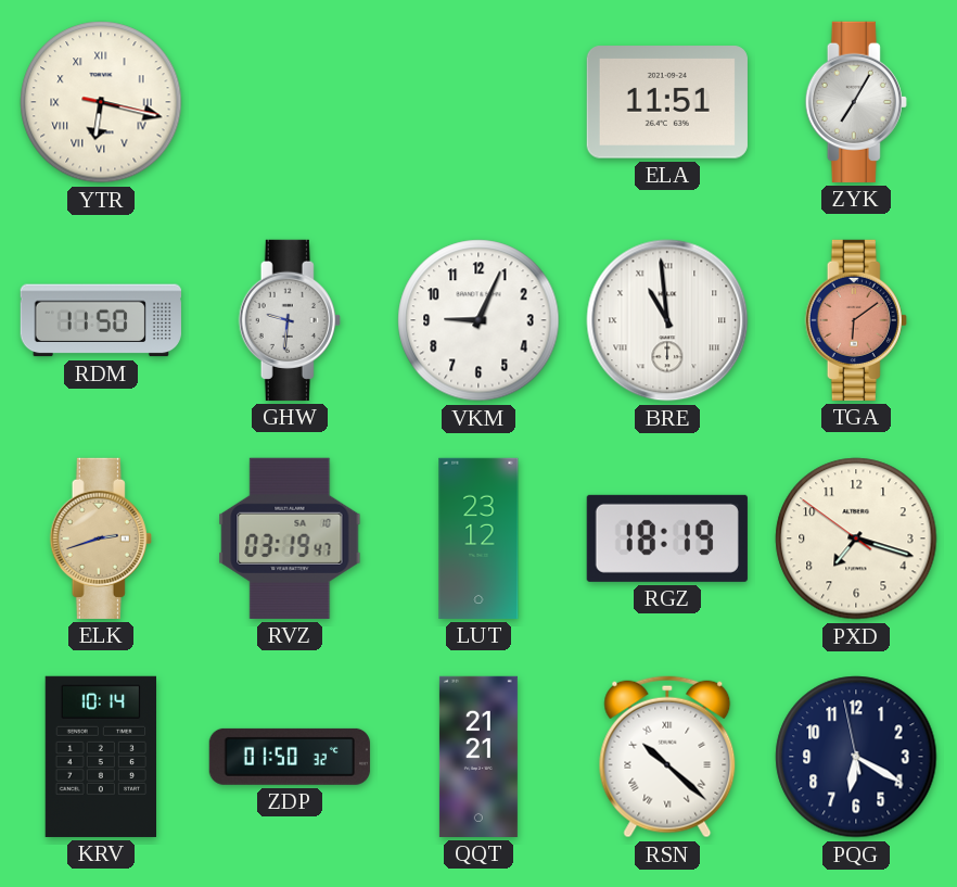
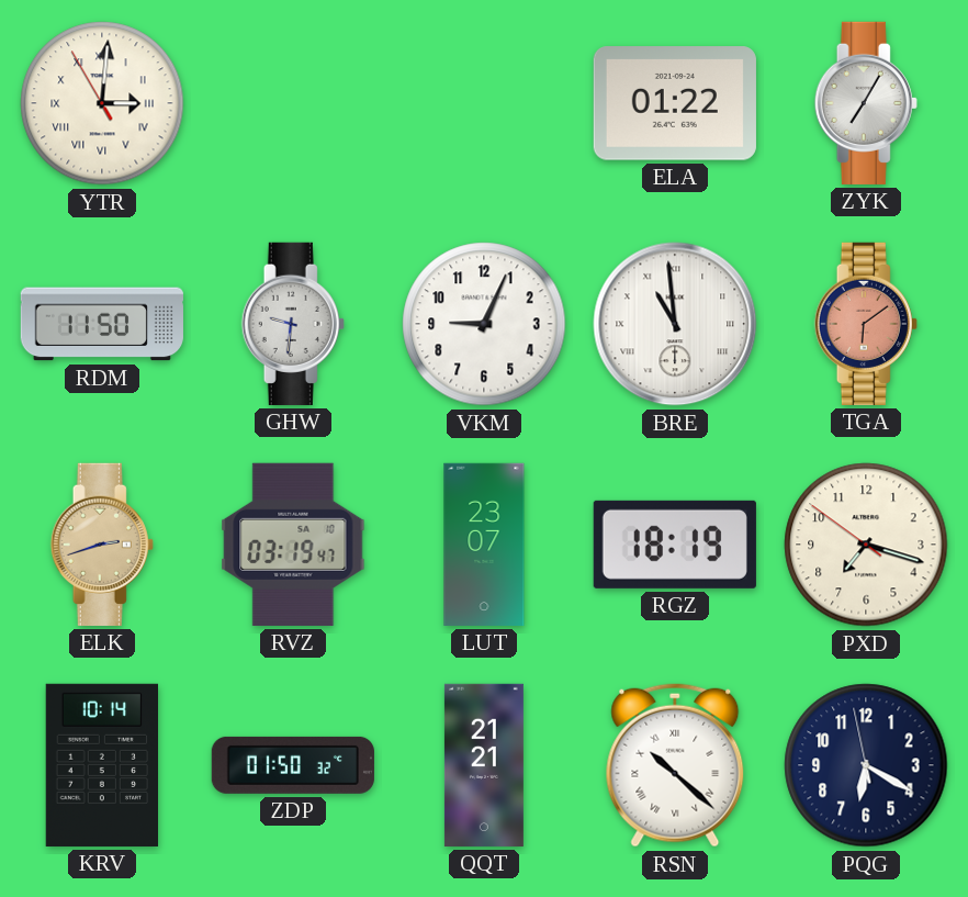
YTR: 6:17 -> 3:00 (102, 103)
ELA: 11:51 -> 01:22 (675, 103)
LUT: 23:12 -> 23:07 (484, 545)
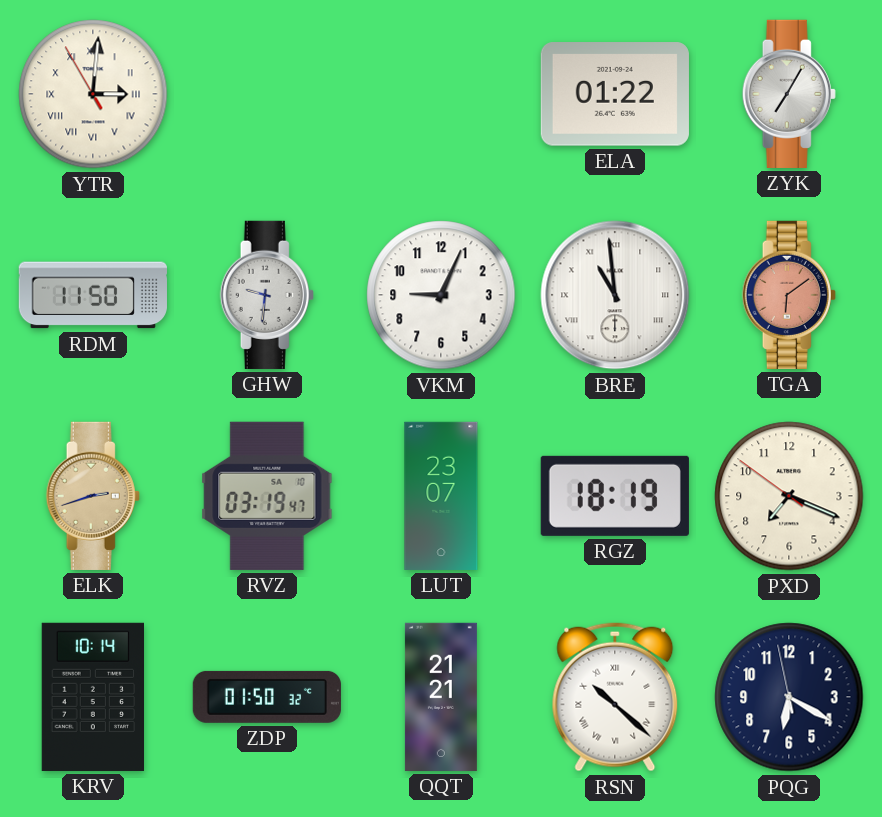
PXD: 7:17 -> 7:18 (789, 496)
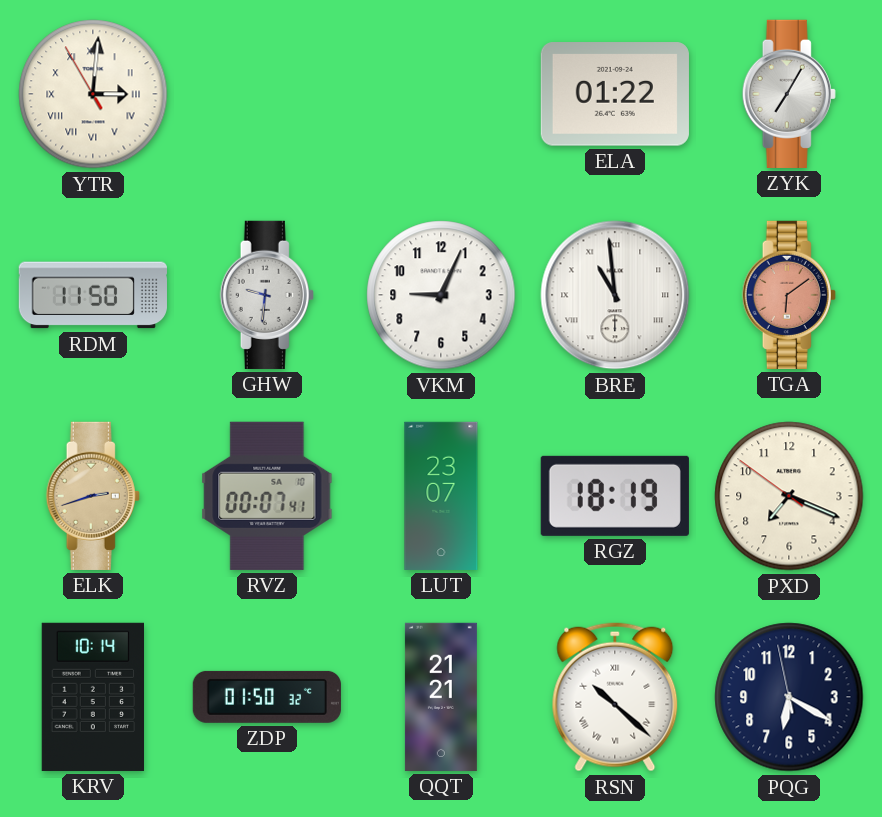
RVZ: 03:19 -> 00:07 (267, 496)
